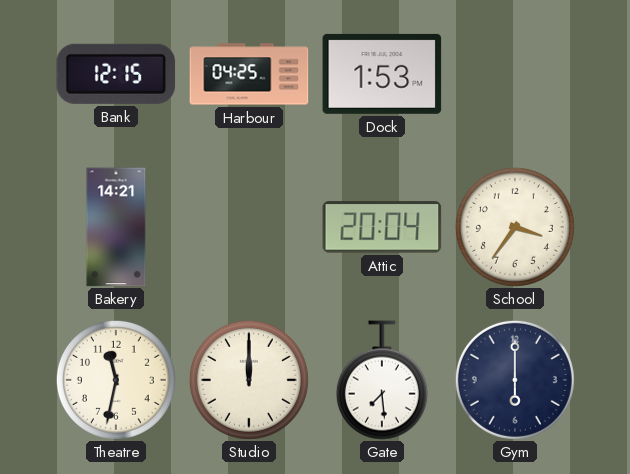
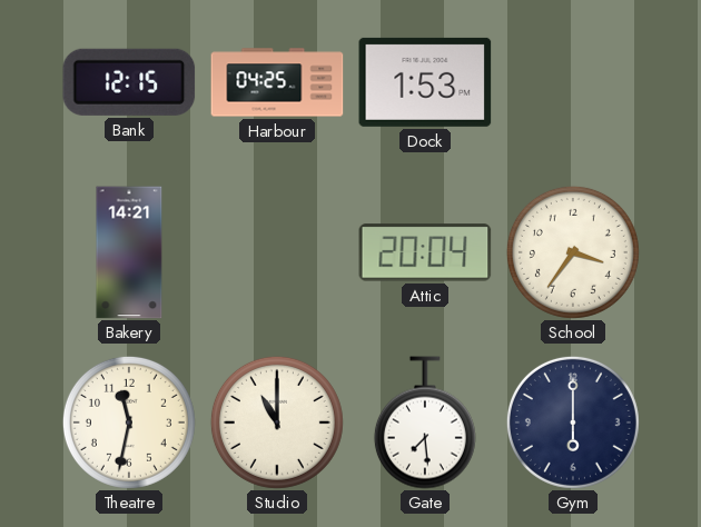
Studio: 12:00 -> 11:00 (277, 422)
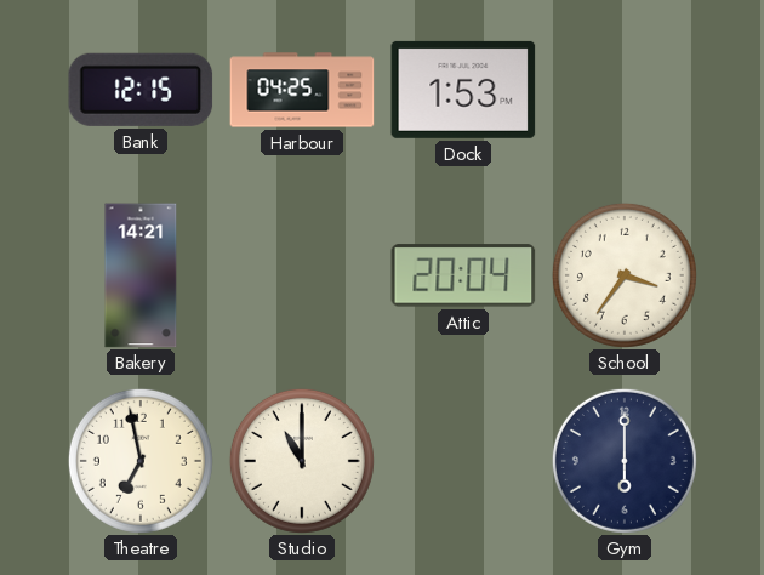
Theatre: 11:32 -> 6:58 (141, 461)
Gate: 7:29 -> none (425, 422)
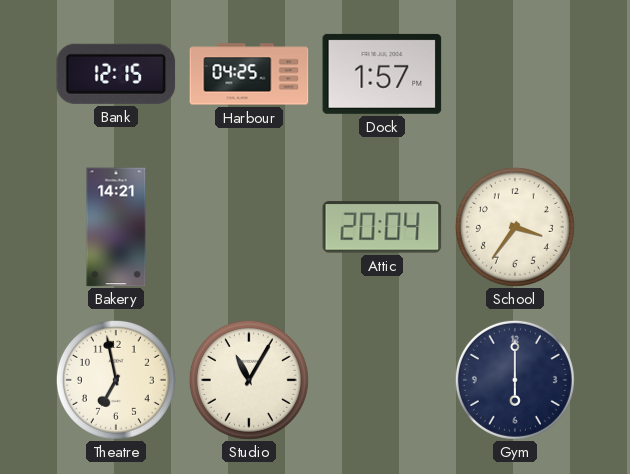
Dock: 1:53 -> 1:57 (382, 74)
Studio: 11:00 -> 11:05 (249, 380)
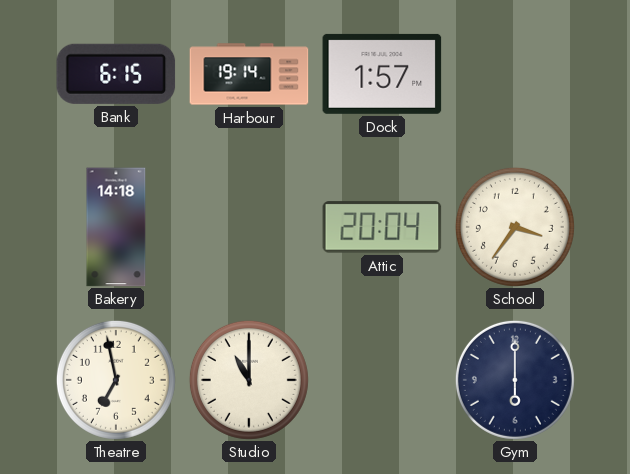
Bank: 12:15 -> 6:15 (116, 74)
Harbour: 04:25 -> 19:14 (249, 74)
Bakery: 14:21 -> 14:18 (116, 227)
Studio: 11:05 -> 11:00 (249, 380)
